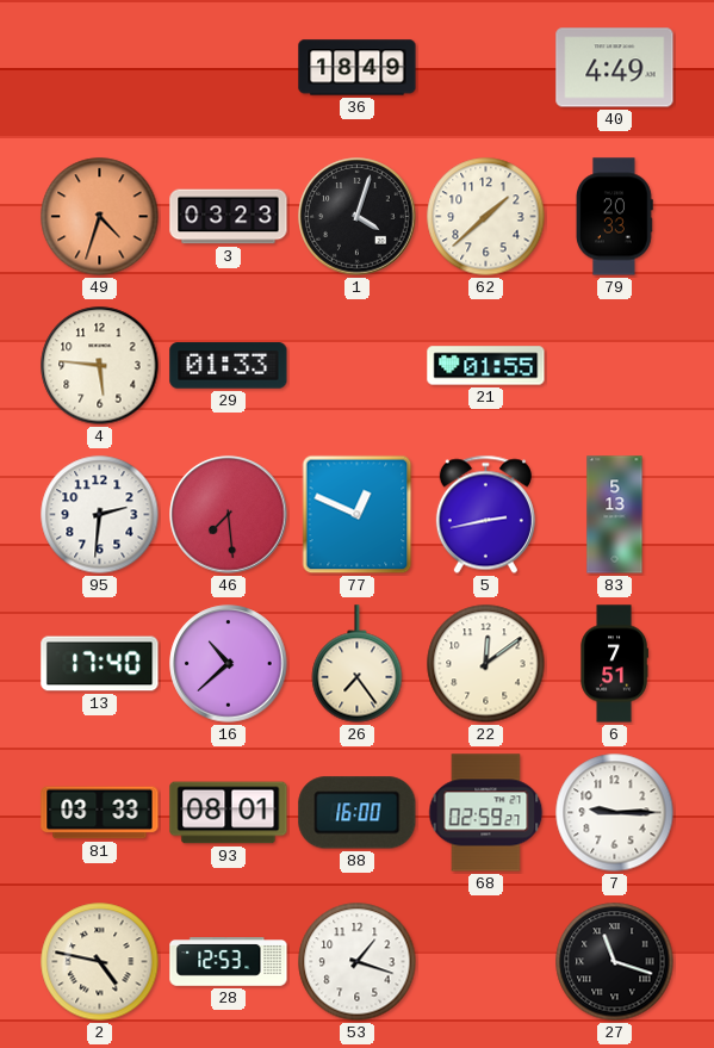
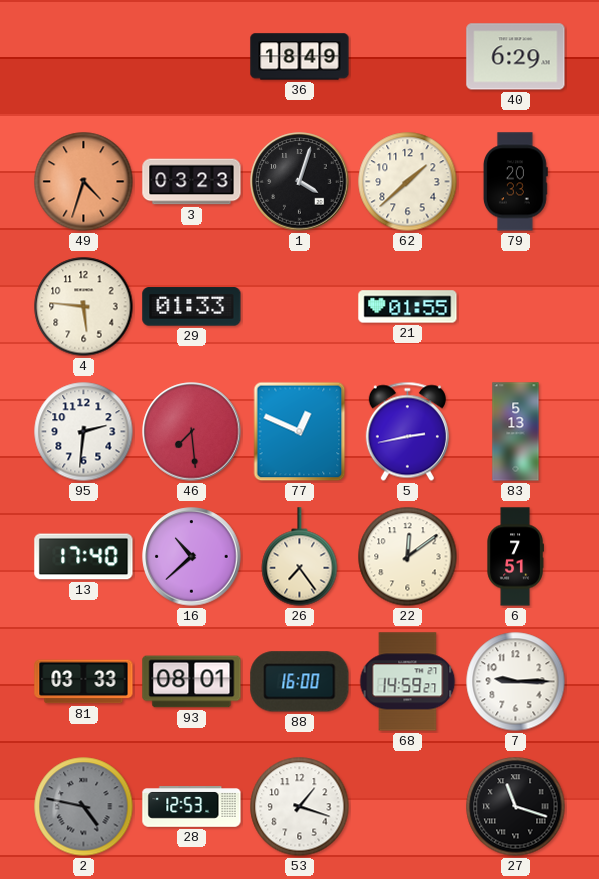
40: 4:49 -> 6:29 (516, 57)
68: 02:59 -> 14:59 (408, 682)
2 dial: cream -> grey (84, 807)
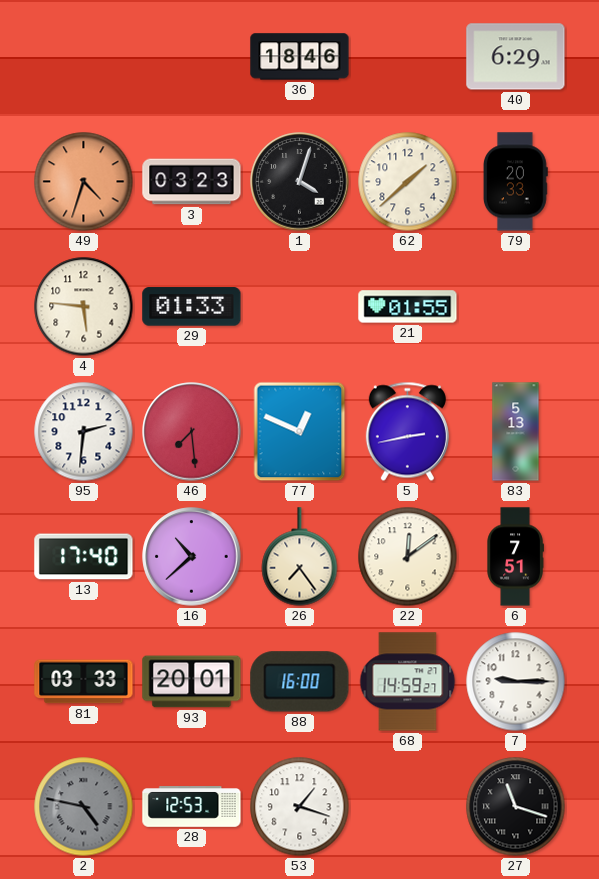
36: 18:49 -> 18:46 (300, 57)
93: 08:01 -> 20:01 (192, 682)
